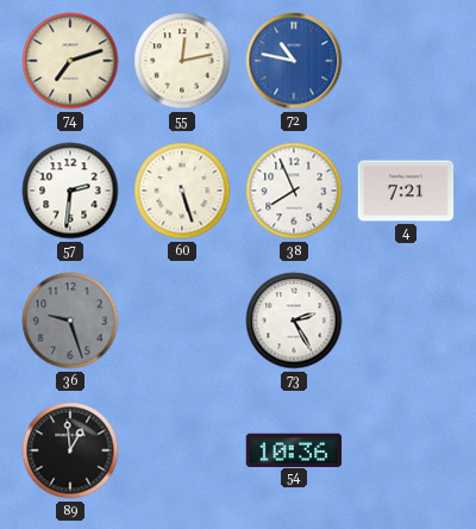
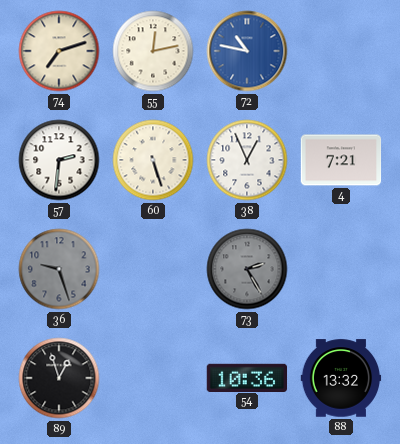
38: 7:56 -> 12:56 (247, 160)
73 dial: white -> grey (247, 269)
89: 12:59 -> 12:57 (59, 378)
88: none -> 13:32 (341, 378)
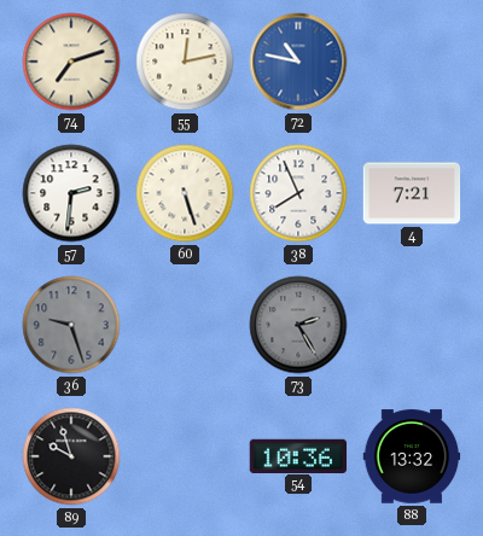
38: 12:56 -> 7:56 (298, 193)
89: 12:57 -> 9:57 (71, 456)
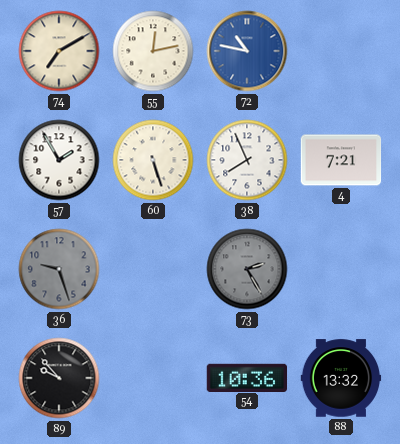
74: 7:12 -> 7:10 (59, 51)
57: 2:31 -> 1:55 (59, 160)
89: 9:57 -> 9:53 (59, 378)
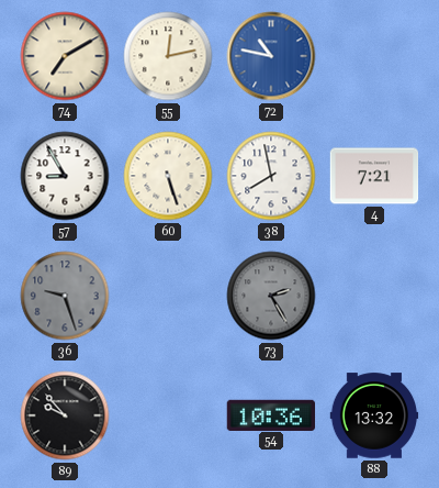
57: 1:55 -> 8:55 (65, 176)
38: 7:56 -> 7:58 (271, 176)
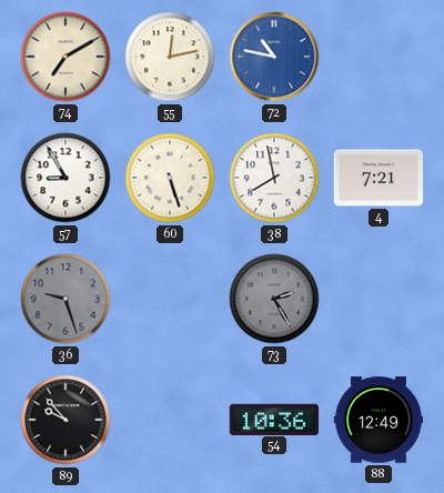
88: 13:32 -> 12:49 (379, 420)
